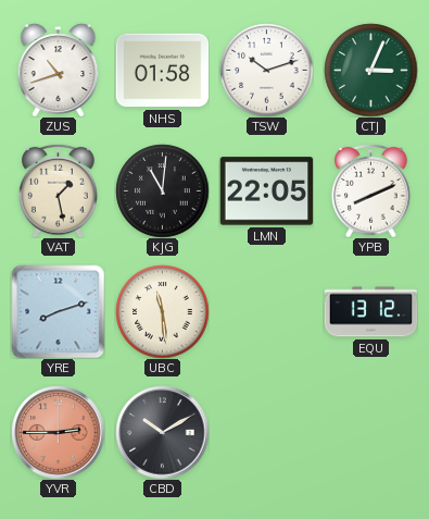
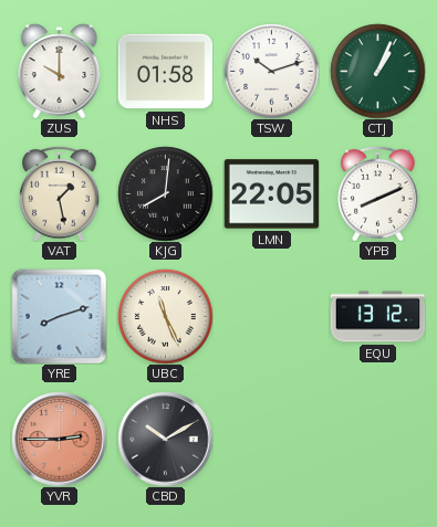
ZUS: 10:42 -> 10:00 (60, 71)
CTJ: 3:04 -> 1:04 (377, 71)
KJG: 11:01 -> 8:01 (165, 193)
UBC: 11:29 -> 11:26 (165, 316)
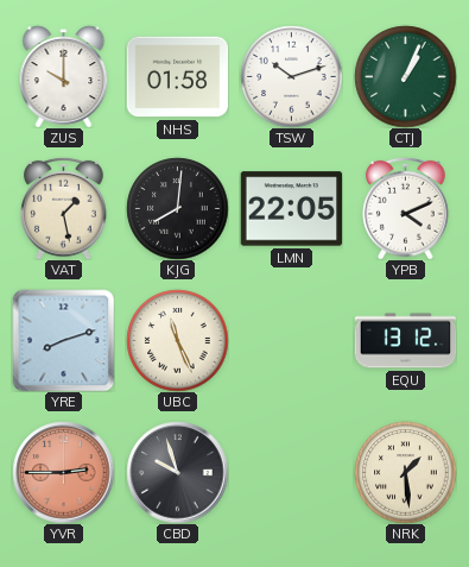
YPB: 8:11 -> 4:11 (406, 208)
CBD: 10:10 -> 9:57 (177, 472)
NRK: none -> 1:29 (405, 472)
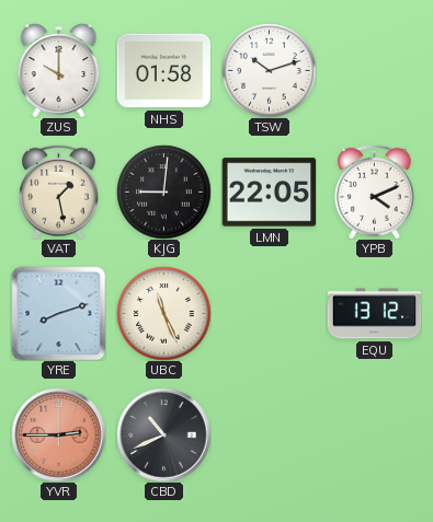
CTJ: 1:04 -> none (405, 76)
KJG: 8:01 -> 9:01 (163, 192)
CBD: 9:57 -> 10:41 (163, 434)
NRK: 1:29 -> none (405, 472)
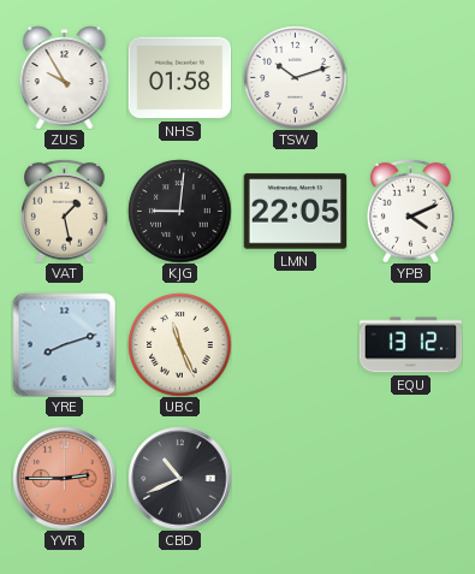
ZUS: 10:00 -> 9:55 (65, 77)
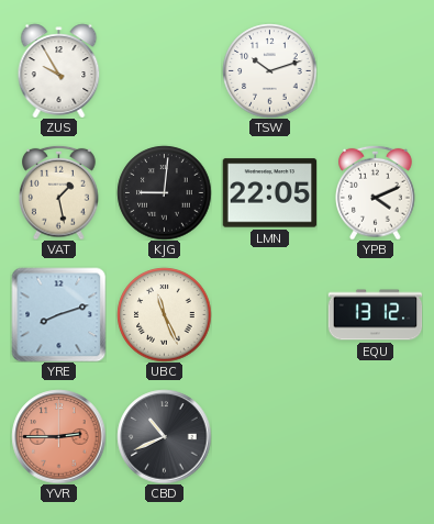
NHS: 01:58 -> none (179, 78)
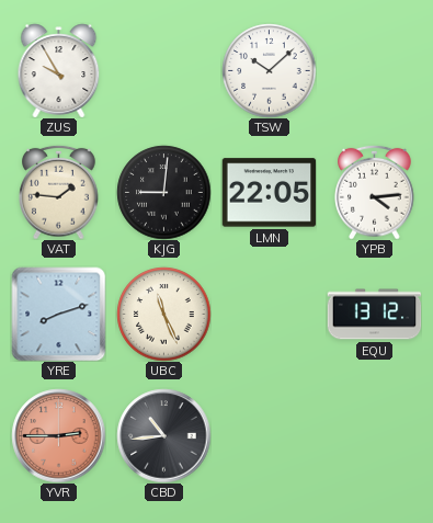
TSW: 10:12 -> 10:08 (269, 70)
VAT: 1:28 -> 1:46 (59, 192)
YPB: 4:11 -> 4:14 (375, 192)
CBD: 10:41 -> 10:44 (163, 435)
